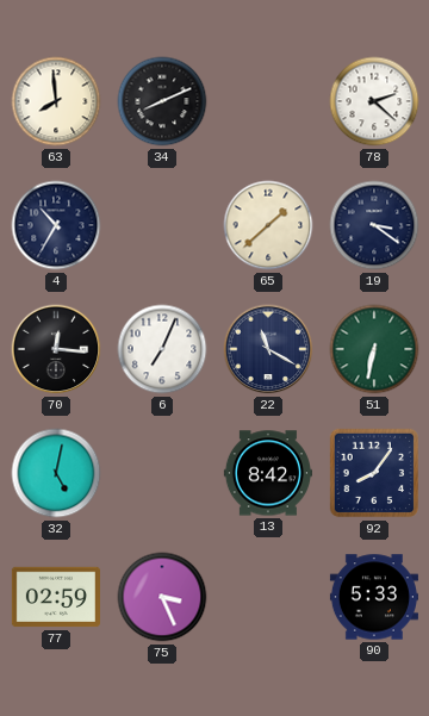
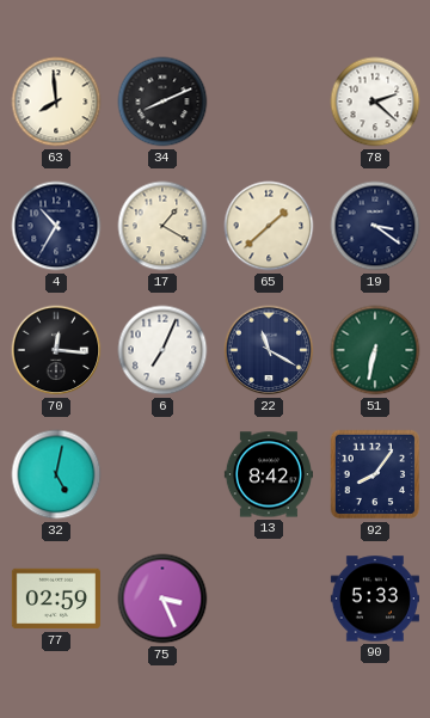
17: none -> 1:20 (162, 226)
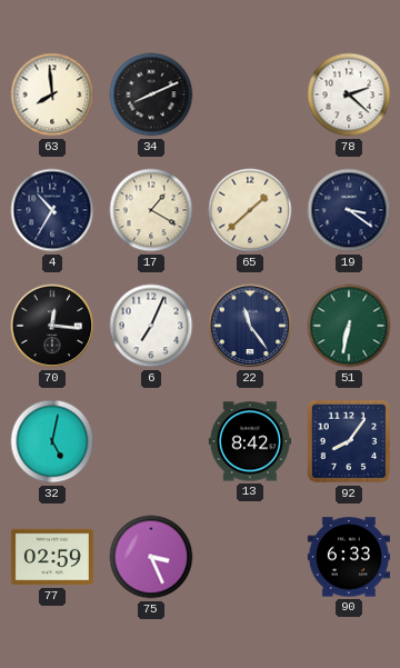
22: 11:20 -> 11:24 (250, 326)
90: 5:33 -> 6:33 (349, 557)
